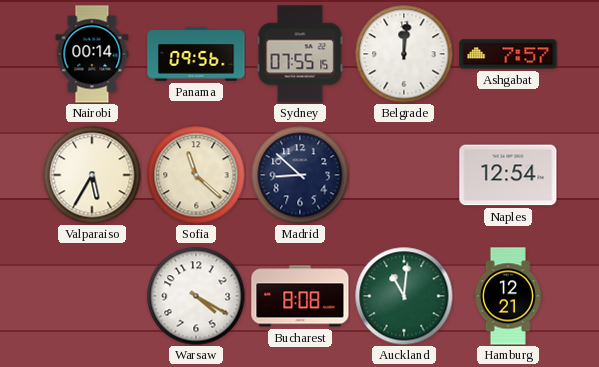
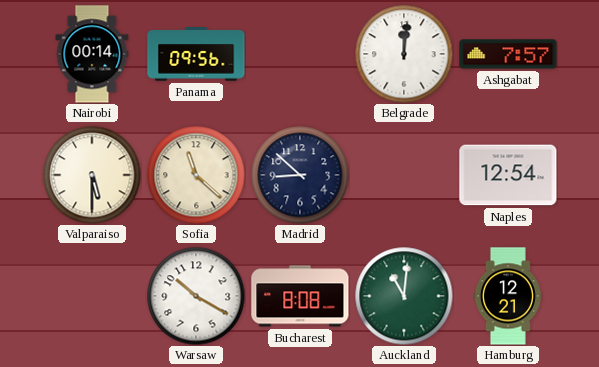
Sydney: 07:55 -> none (300, 54)
Valparaiso: 5:35 -> 5:30 (92, 175)
Warsaw: 4:20 -> 10:20 (196, 296)
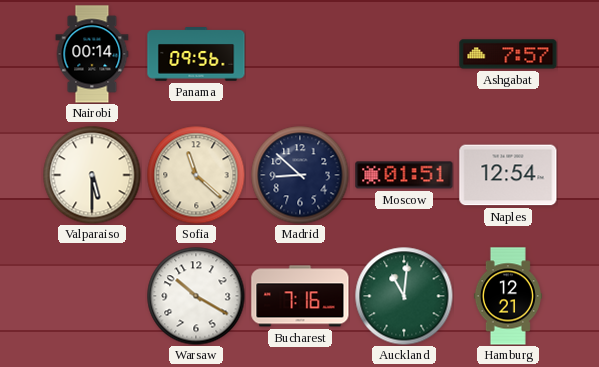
Belgrade: 12:01 -> none (404, 54)
Moscow: none -> 01:51 (404, 175)
Bucharest: 8:08 -> 7:16 (300, 296)
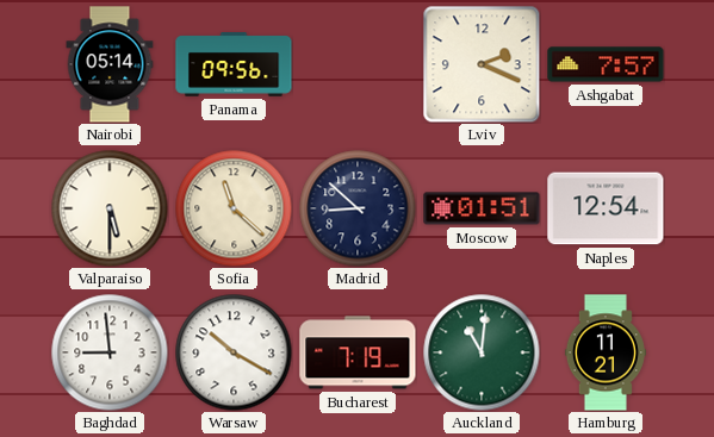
Nairobi: 00:14 -> 05:14 (110, 64)
Lviv: none -> 2:19 (482, 64)
Baghdad: none -> 8:59 (110, 352)
Bucharest: 7:16 -> 7:19 (358, 352)
Hamburg: 12:21 -> 11:21 (606, 352)
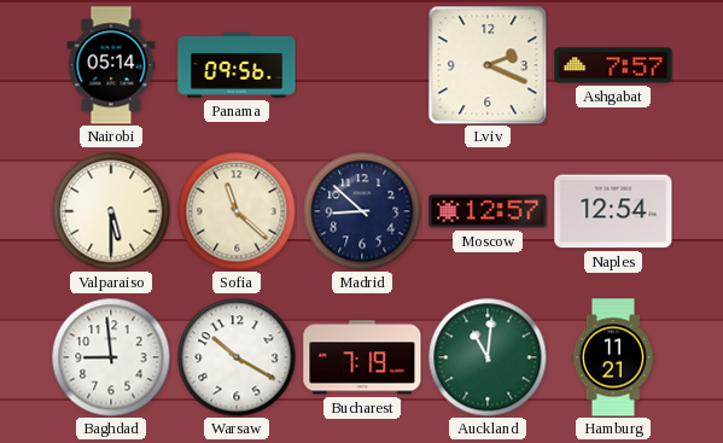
Moscow: 01:51 -> 12:57 (488, 211)
